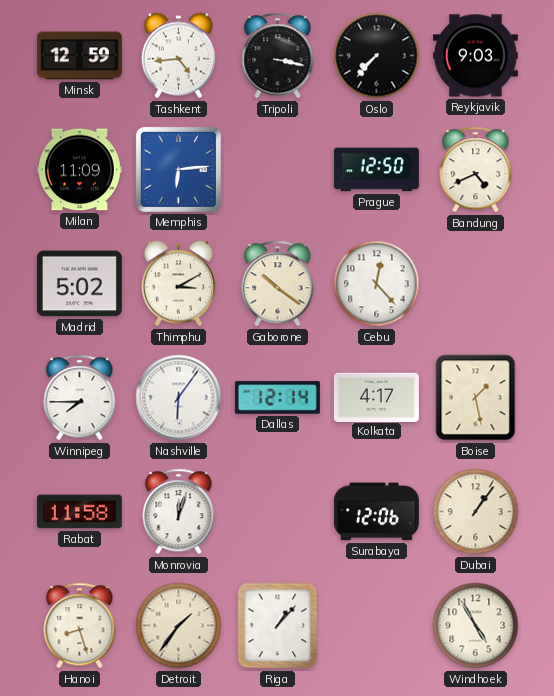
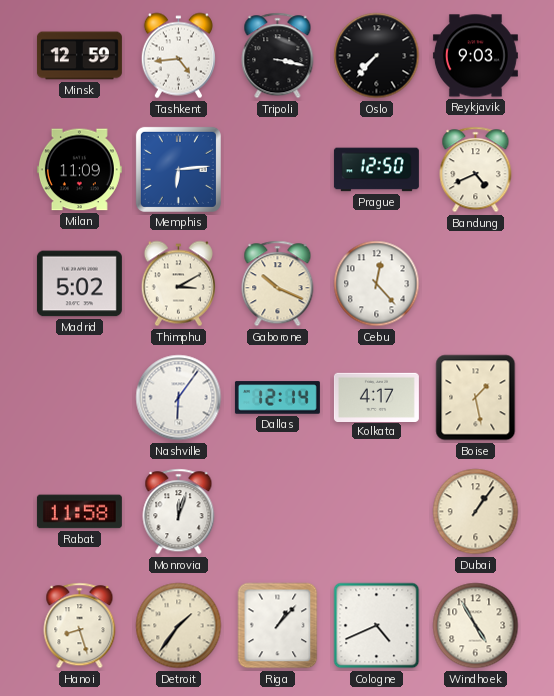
Gaborone: 10:21 -> 10:19 (278, 284)
Winnipeg: 7:45 -> none (80, 398)
Surabaya: 12:06 -> none (376, 512)
Cologne: none -> 4:41 (377, 626)
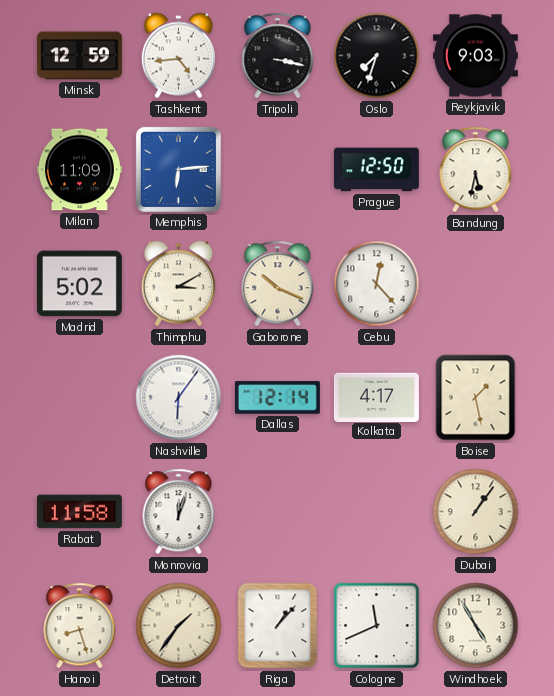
Oslo: 7:37 -> 7:33 (377, 56)
Bandung: 4:41 -> 5:32 (476, 170)
Cologne: 4:41 -> 11:41 (377, 626)
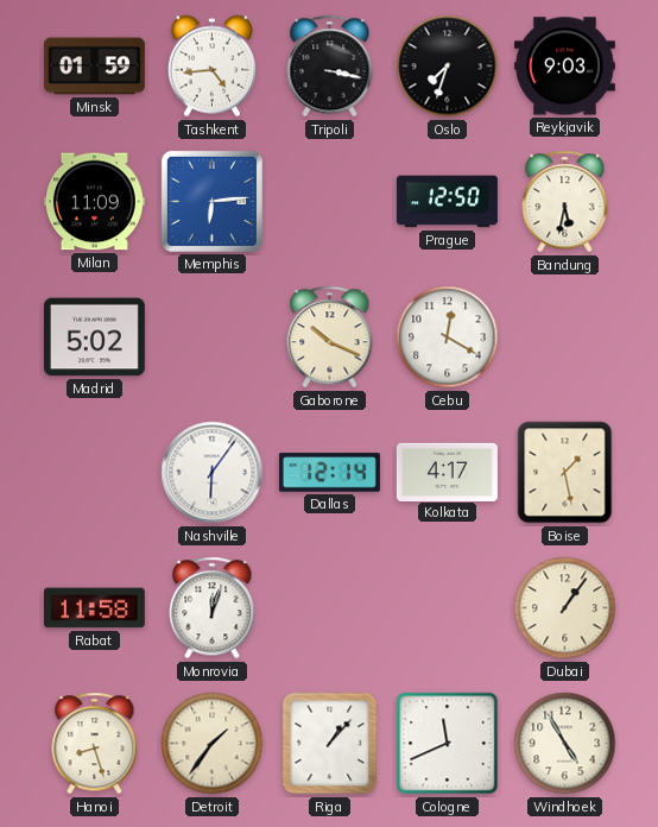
Minsk: 12:59 -> 01:59 (94, 67)
Thimphu: 3:10 -> none (178, 284)
Cebu: 12:23 -> 12:20 (448, 337)
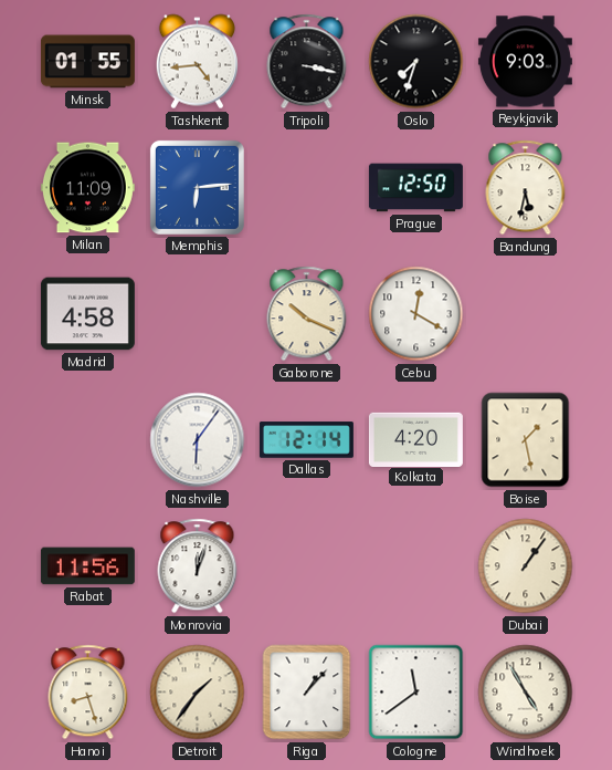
Minsk: 01:59 -> 01:55 (87, 62)
Madrid: 5:02 -> 4:58 (87, 314)
Kolkata: 4:17 -> 4:20 (415, 439)
Rabat: 11:58 -> 11:56 (87, 566)
Cologne: 11:41 -> 11:39 (416, 693)
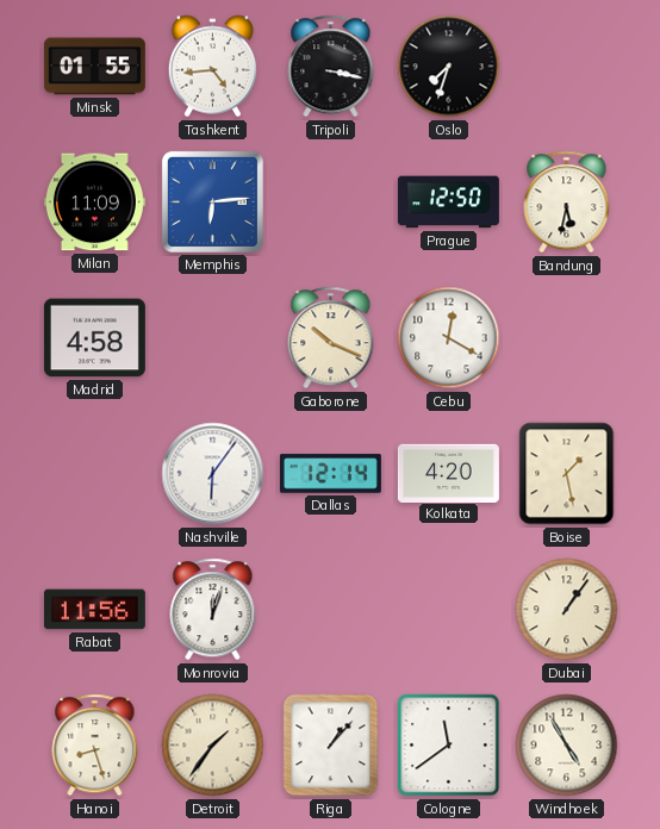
Reykjavik: 9:03 -> none (525, 62)
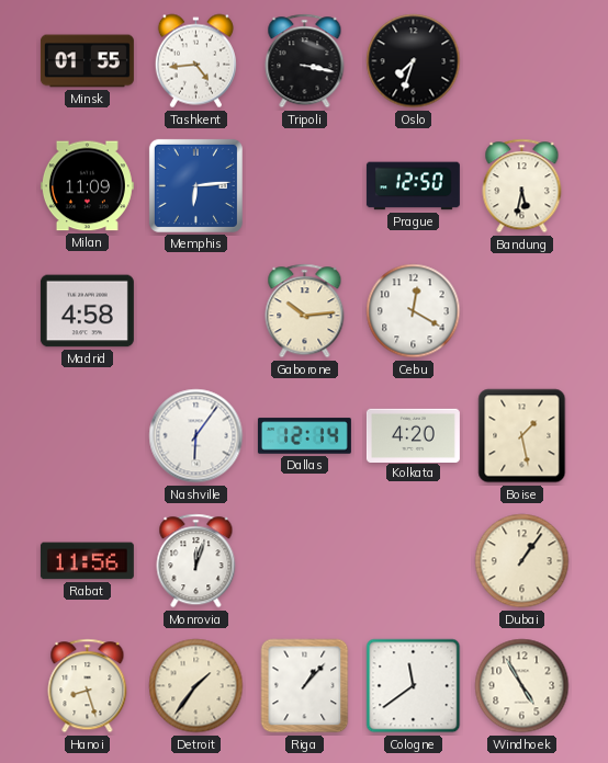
Gaborone: 10:19 -> 10:14 (305, 311)
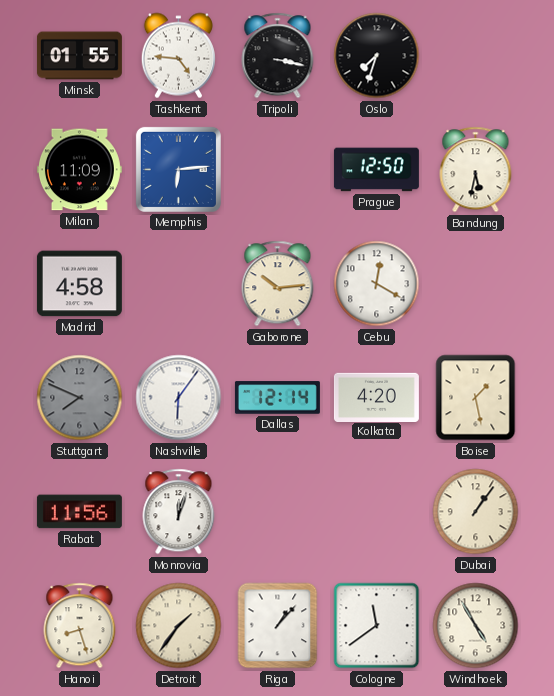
Tashkent: 4:44 -> 4:46 (178, 56)
Stuttgart: none -> 7:49 (80, 398)
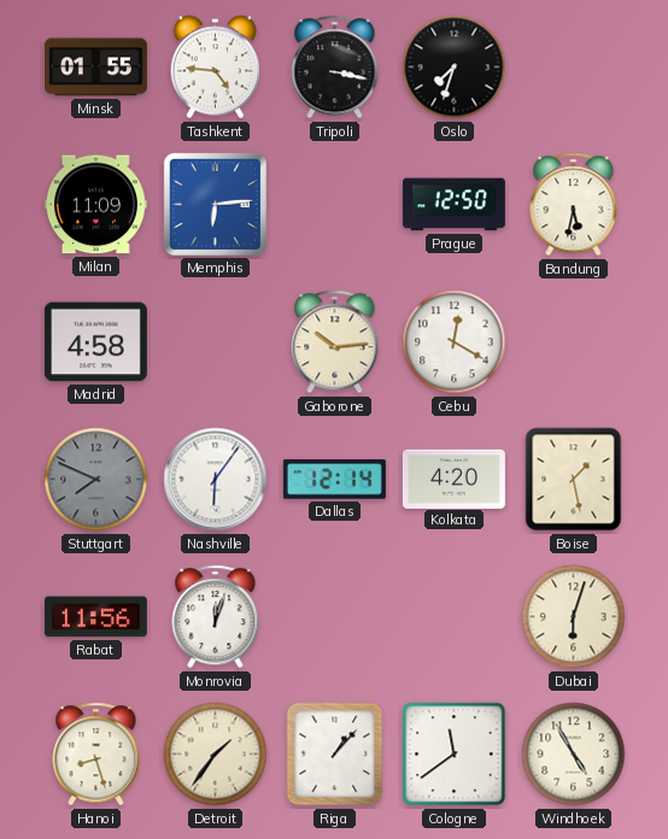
Dubai: 1:06 -> 6:03 (574, 617)
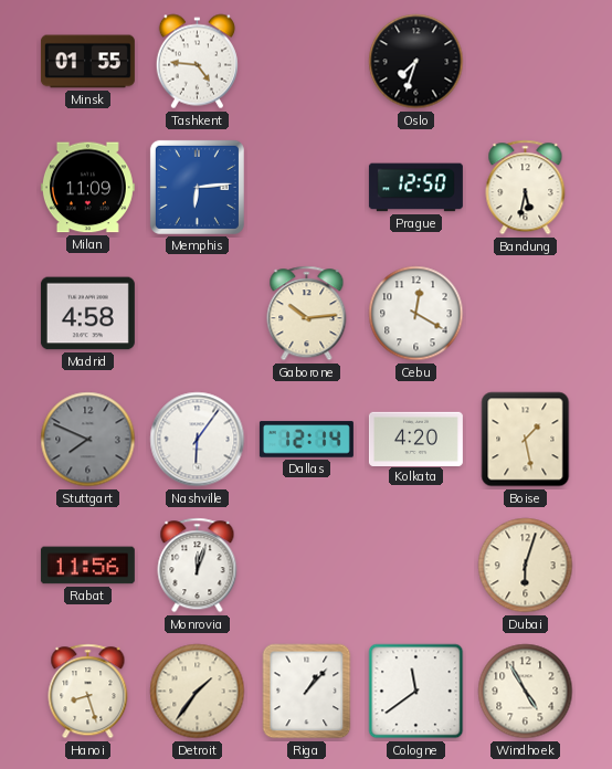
Tripoli: 3:17 -> none (335, 68)
